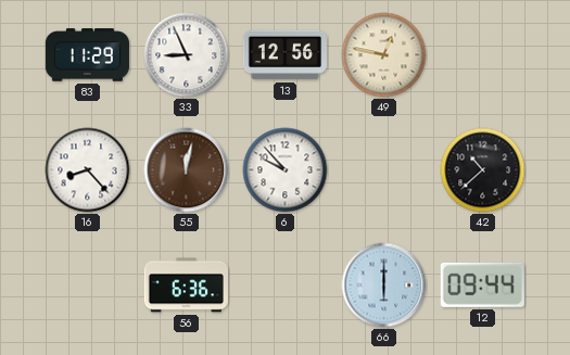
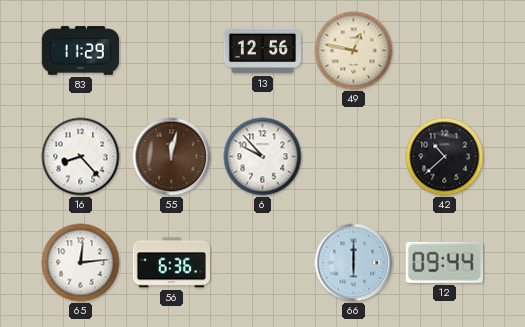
33: 8:56 -> none (187, 55)
65: none -> 12:14 (81, 263)
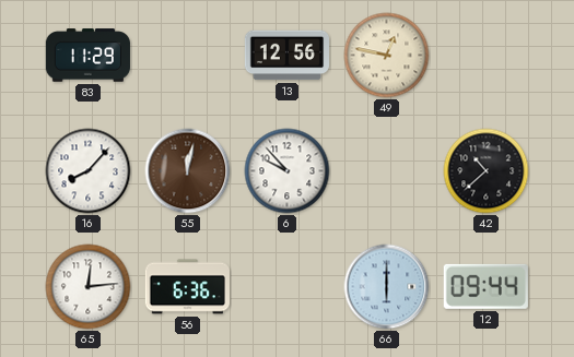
16: 8:23 -> 8:07 (89, 171)
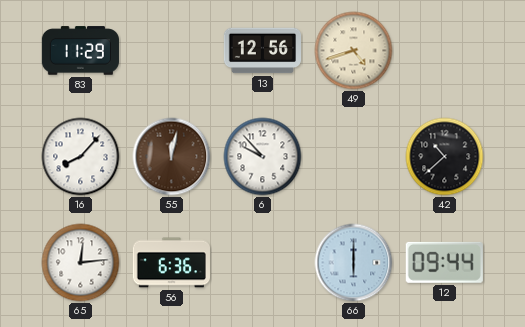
49: 12:47 -> 4:42 (354, 51)
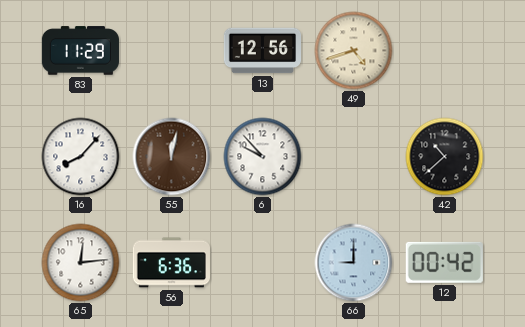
66: 6:00 -> 9:00 (354, 263)
12: 09:44 -> 00:42 (444, 262)
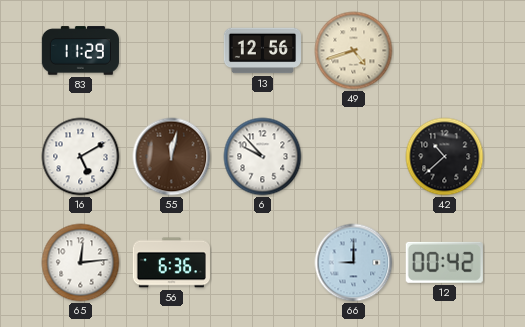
16: 8:07 -> 5:10 (81, 157)
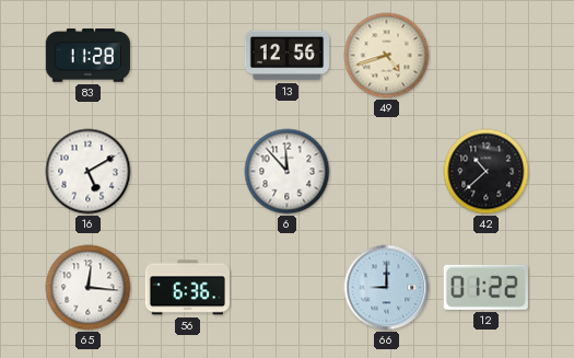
83: 11:29 -> 11:28 (87, 56)
55: 12:02 -> none (172, 157)
6: 9:53 -> 11:53 (288, 172)
65: 12:14 -> 12:16 (89, 288)
12: 00:42 -> 01:22 (485, 287)
